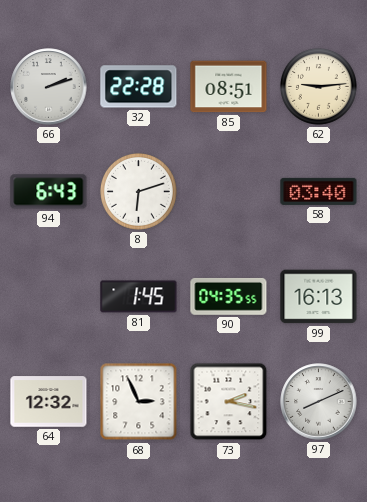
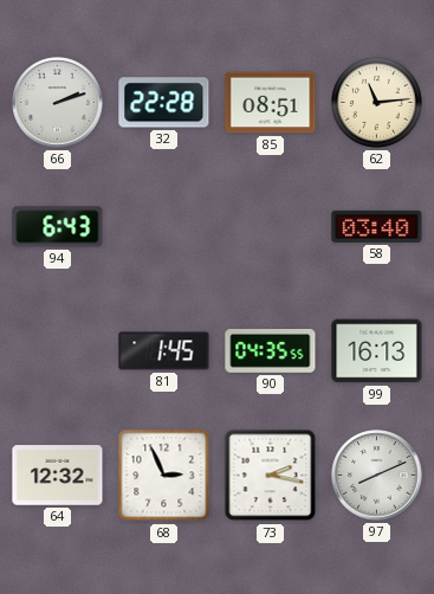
62: 9:14 -> 11:14 (376, 102)
8: 6:12 -> none (138, 191)
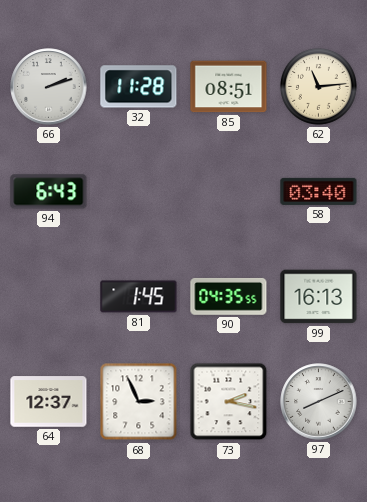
32: 22:28 -> 11:28 (139, 87)
64: 12:32 -> 12:37 (49, 402)
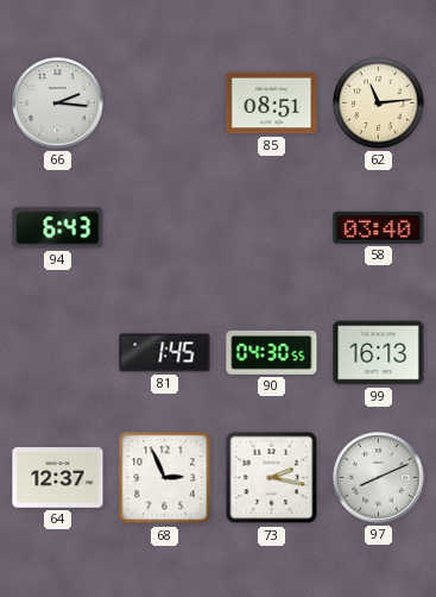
66: 2:12 -> 2:16 (58, 103)
32: 11:28 -> none (139, 87)
90: 04:35 -> 04:30 (272, 352)
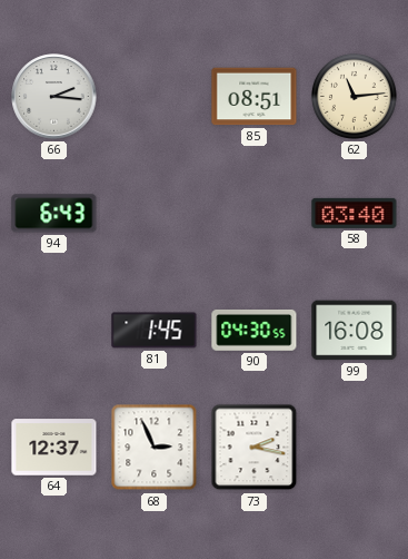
99: 16:13 -> 16:08 (355, 331)
97: 8:11 -> none (379, 478)
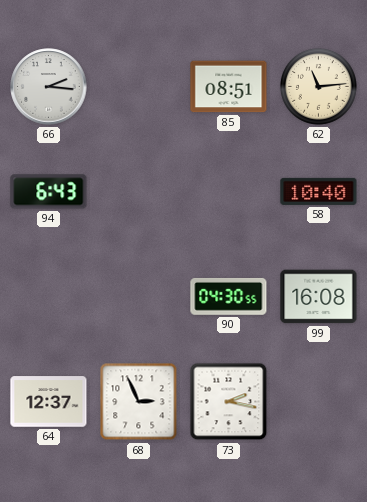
58: 03:40 -> 10:40 (319, 191)
81: 1:45 -> none (155, 331)
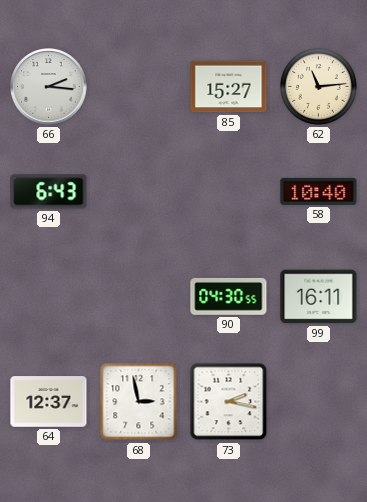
85: 08:51 -> 15:27 (229, 87)
99: 16:08 -> 16:11 (319, 297)
68: 2:56 -> 2:58 (139, 402)
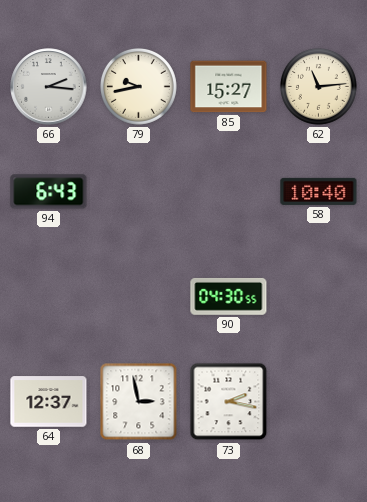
79: none -> 9:43 (138, 86)
99: 16:11 -> none (319, 297)
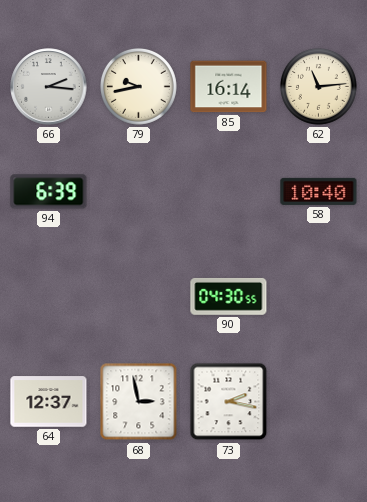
85: 15:27 -> 16:14 (229, 87)
94: 6:43 -> 6:39 (49, 192)
